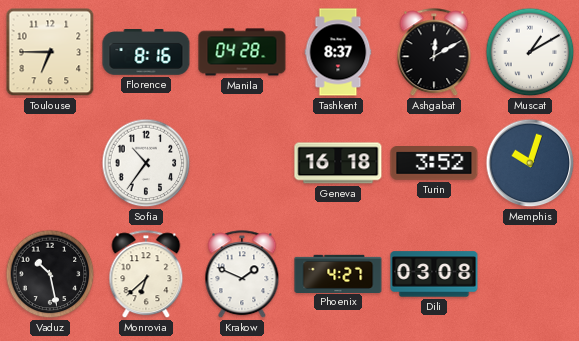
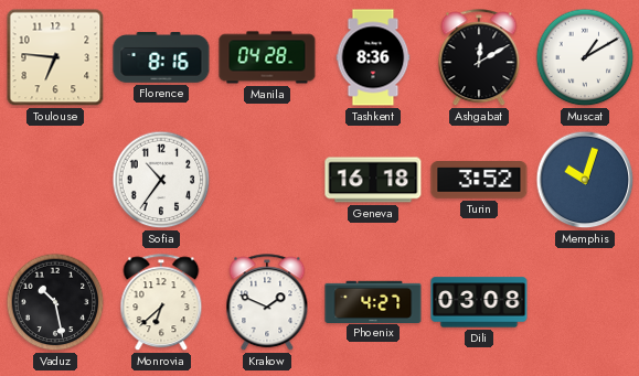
Toulouse: 6:45 -> 6:46 (55, 57)
Tashkent: 8:37 -> 8:36 (373, 57)
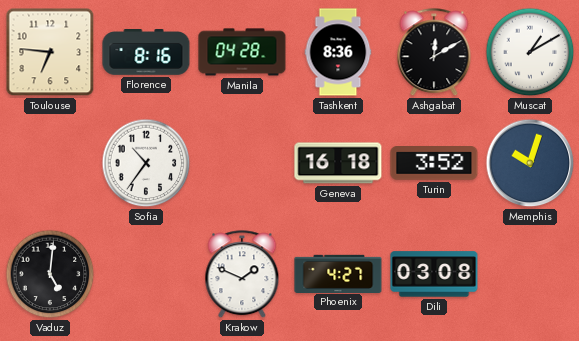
Vaduz: 10:28 -> 5:01 (50, 274)
Monrovia: 6:38 -> none (161, 303)
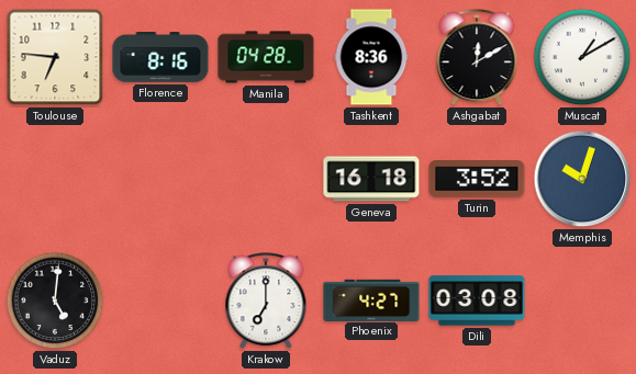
Sofia: 10:36 -> none (146, 163)
Krakow: 1:49 -> 7:00 (266, 302)
